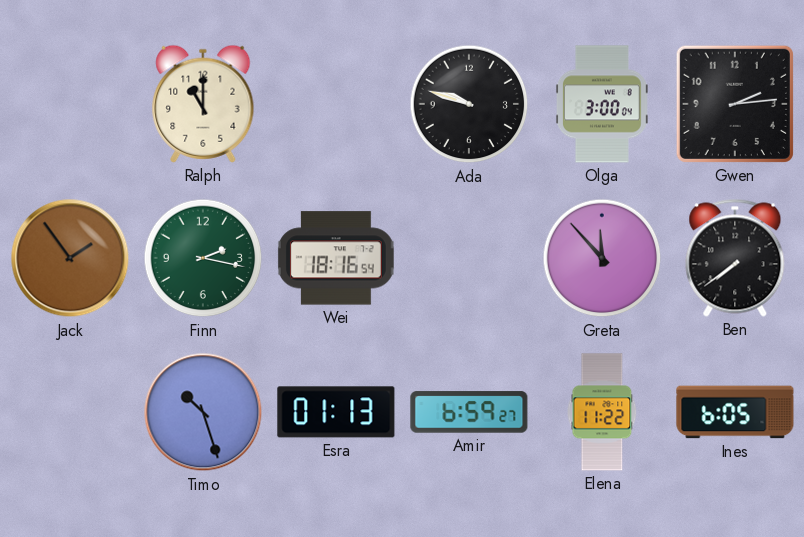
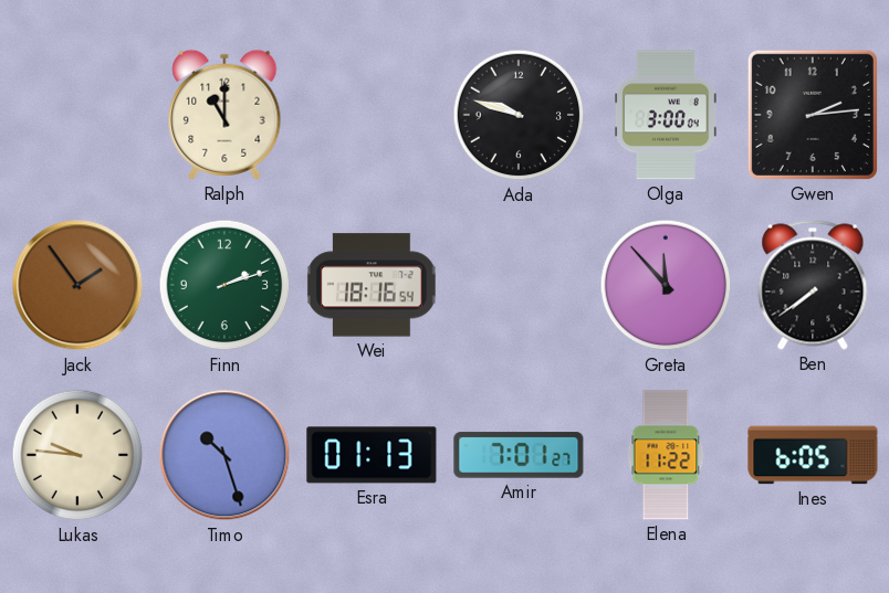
Finn: 2:17 -> 2:12 (224, 285)
Lukas: none -> 9:46 (77, 455)
Amir: 6:59 -> 7:01 (519, 455)
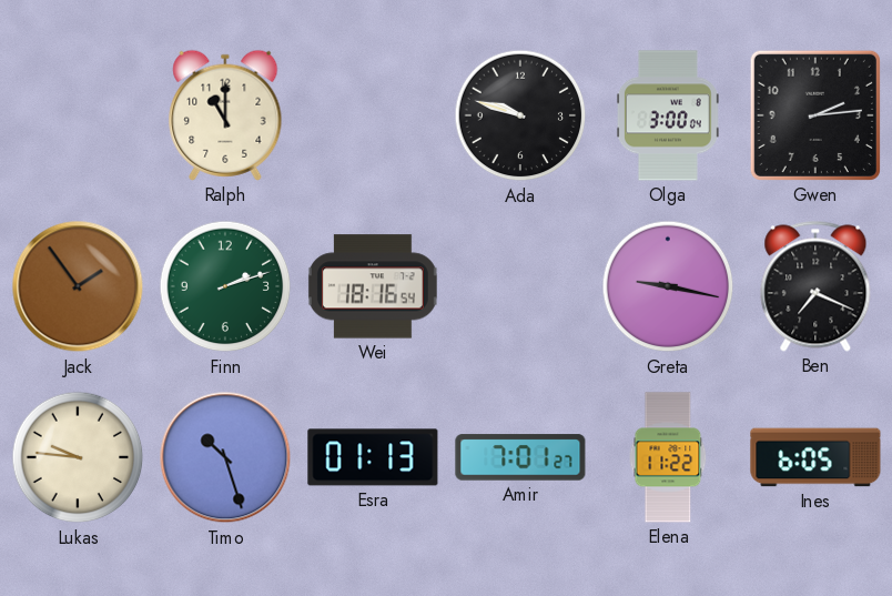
Greta: 11:53 -> 9:17 (668, 286)
Ben: 7:39 -> 7:19 (815, 286)
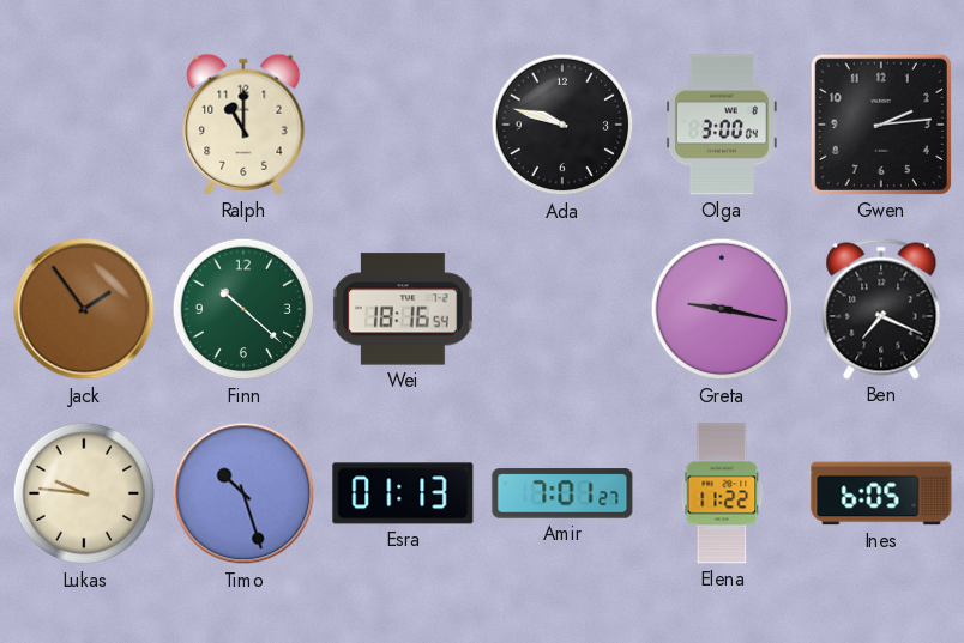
Finn: 2:12 -> 10:22 (243, 309)
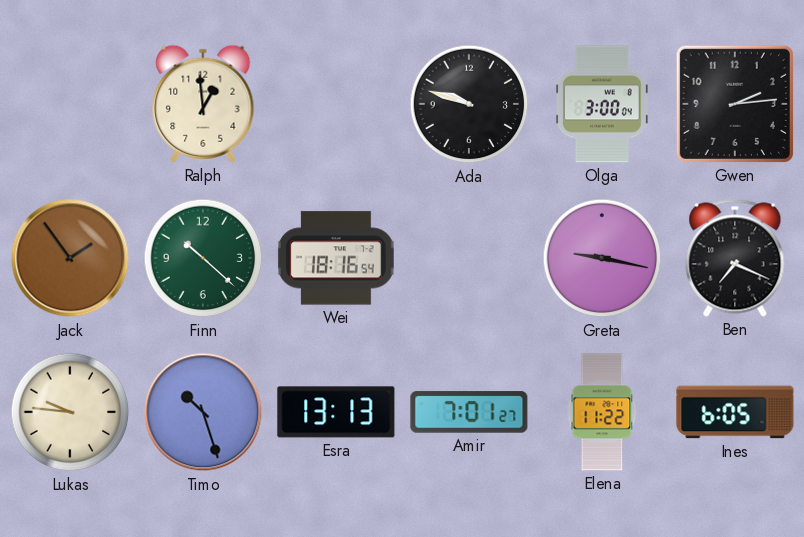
Ralph: 11:00 -> 12:59 (203, 104)
Esra: 01:13 -> 13:13 (336, 412)
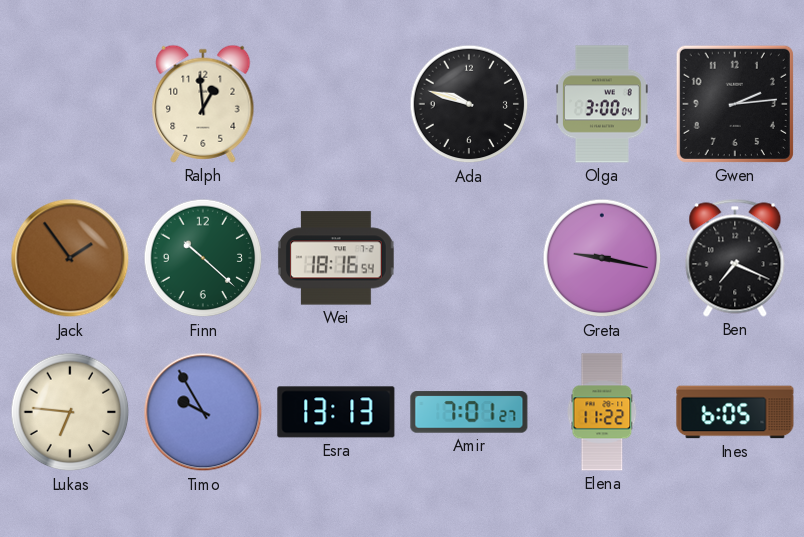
Lukas: 9:46 -> 6:46 (70, 412)
Timo: 10:27 -> 9:55 (203, 412)
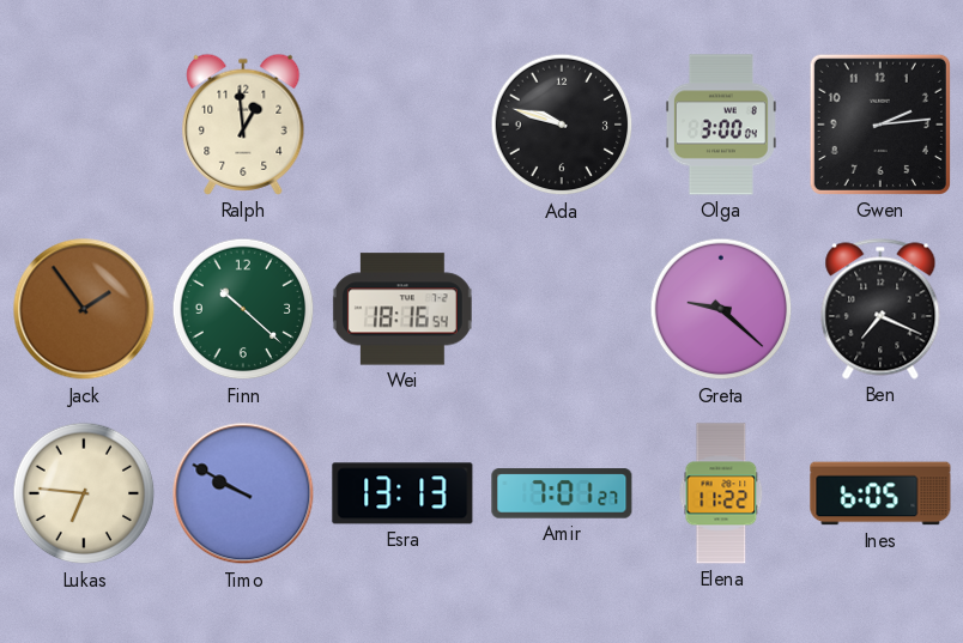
Greta: 9:17 -> 9:22 (721, 309)
Timo: 9:55 -> 9:50 (243, 493)
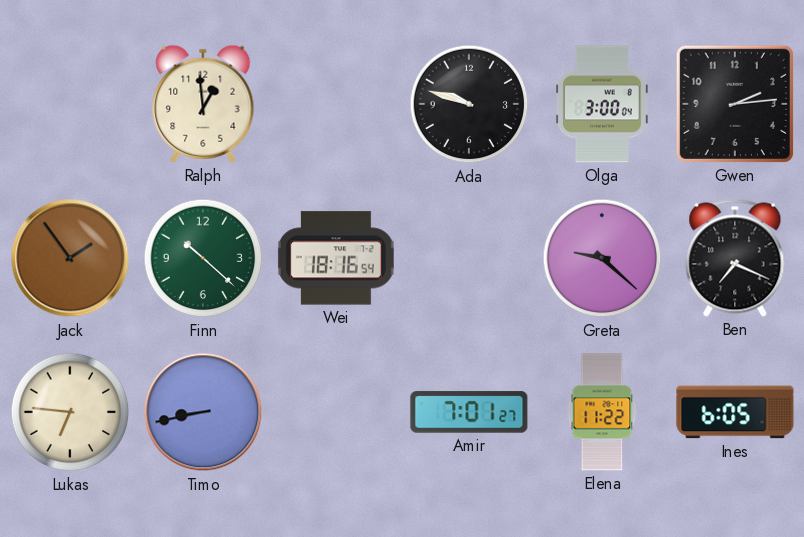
Timo: 9:50 -> 8:43 (203, 412)
Esra: 13:13 -> none (402, 493)
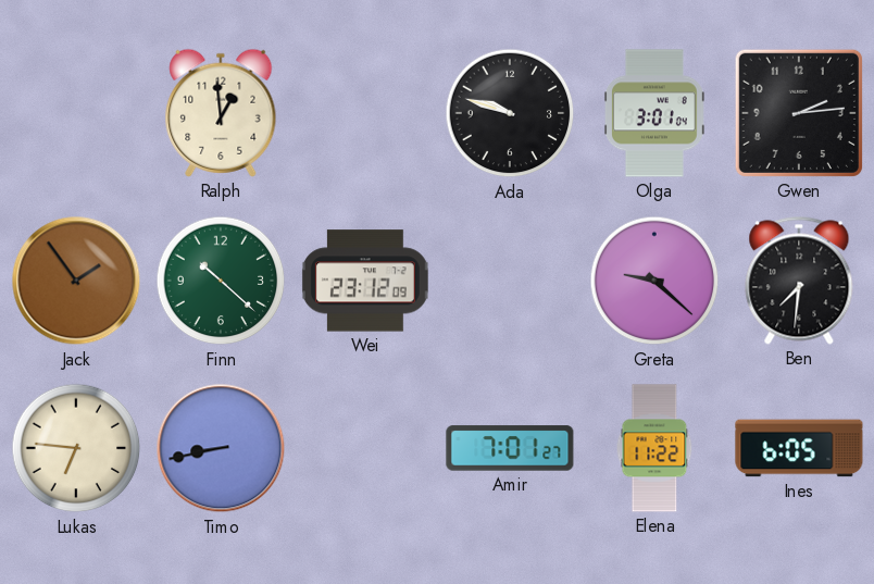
Olga: 3:00 -> 3:01 (654, 113)
Wei: 18:16 -> 23:12 (365, 281)
Ben: 7:19 -> 7:31 (799, 281)
